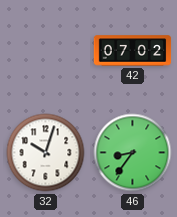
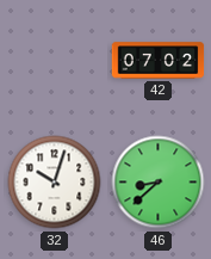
46: 8:36 -> 8:38 (159, 183)
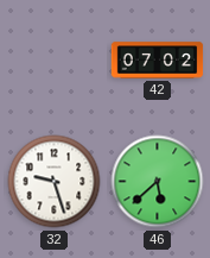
32: 10:03 -> 9:27 (55, 182)
46: 8:38 -> 5:38 (158, 182)
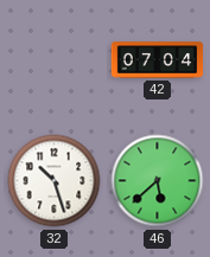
42: 07:02 -> 07:04 (158, 60)
32: 9:27 -> 10:27 (55, 181)
